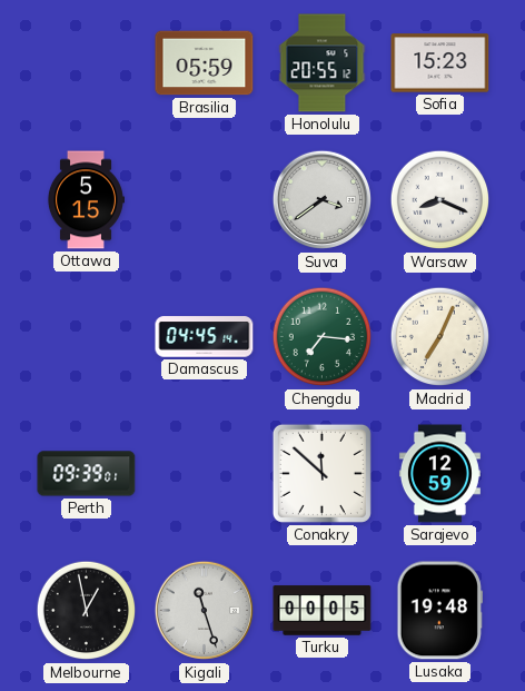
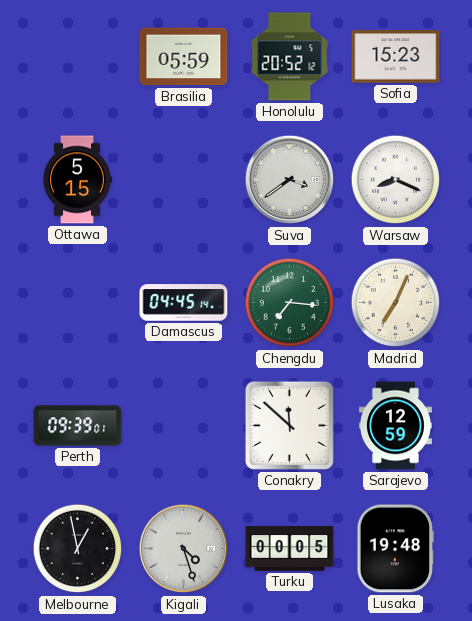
Honolulu: 20:55 -> 20:52 (290, 57)
Kigali: 11:27 -> 4:27 (183, 549)
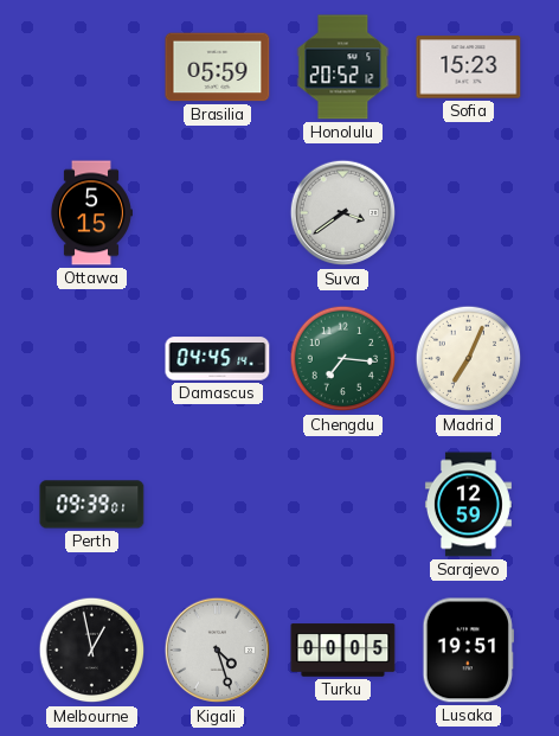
Warsaw: 8:19 -> none (396, 180)
Conakry: 11:52 -> none (289, 425)
Lusaka: 19:48 -> 19:51 (468, 651)
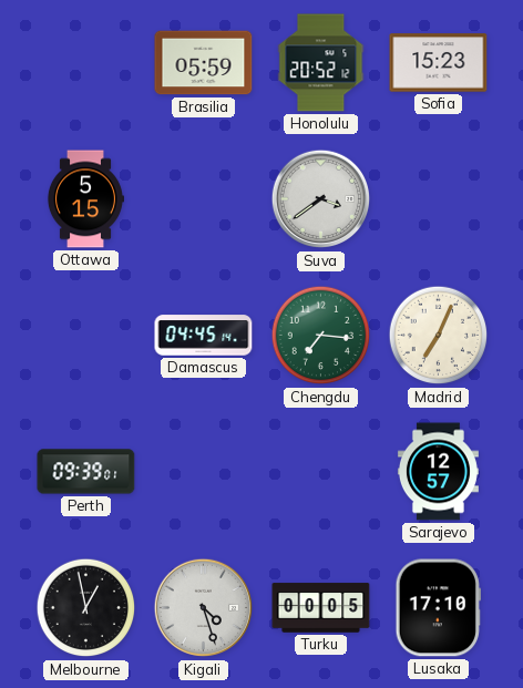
Sarajevo: 12:59 -> 12:57 (438, 472)
Lusaka: 19:51 -> 17:10 (438, 608)
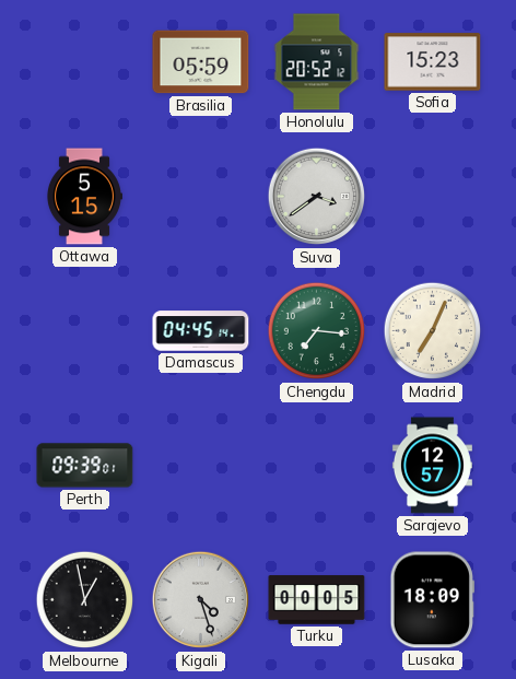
Lusaka: 17:10 -> 18:09 (432, 600)
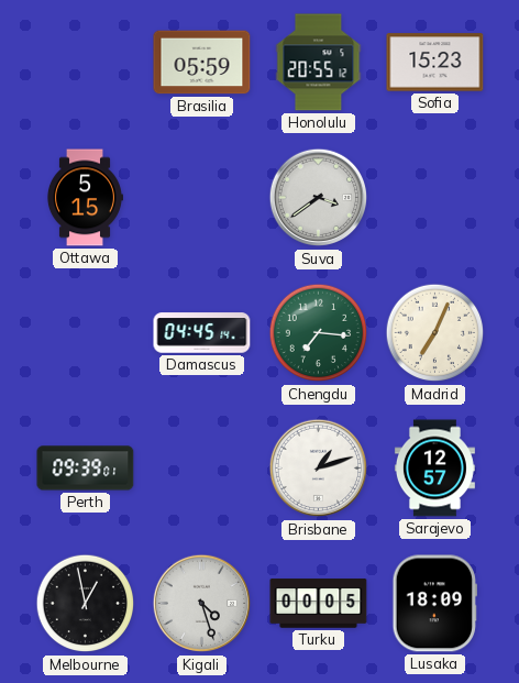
Honolulu: 20:52 -> 20:55 (319, 63)
Brisbane: none -> 1:12 (318, 469)
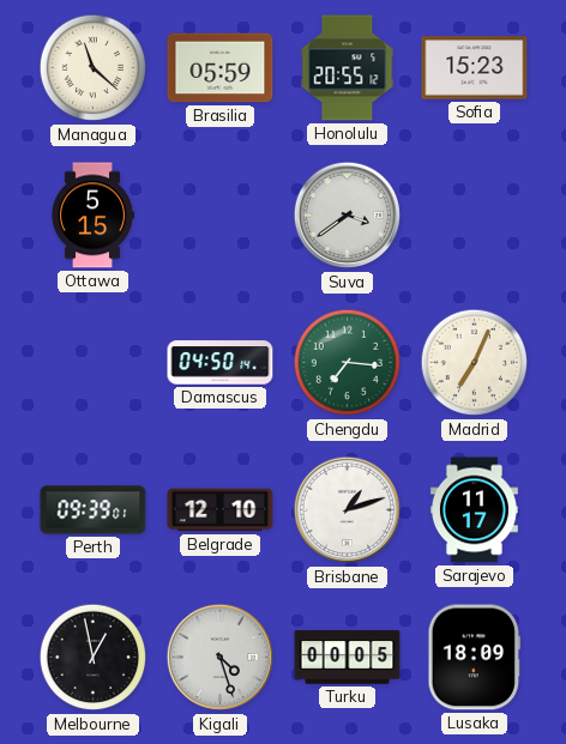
Managua: none -> 11:22 (94, 68)
Damascus: 04:45 -> 04:50 (221, 363)
Belgrade: none -> 12:10 (221, 510)
Sarajevo: 12:57 -> 11:17 (474, 510)
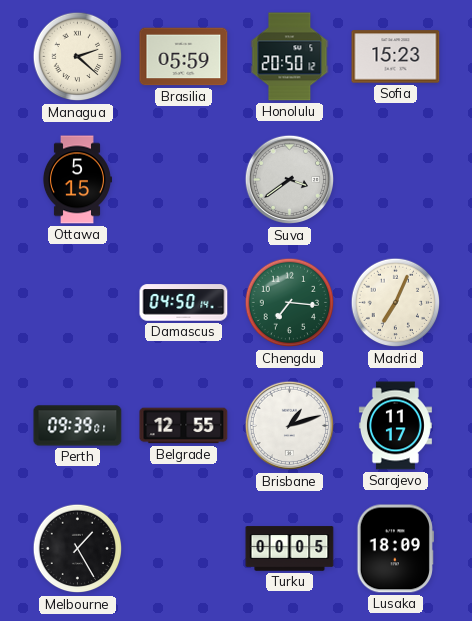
Managua: 11:22 -> 2:22 (78, 57)
Honolulu: 20:55 -> 20:50 (290, 57)
Belgrade: 12:10 -> 12:55 (184, 426)
Melbourne: 12:58 -> 1:25 (78, 549)
Kigali: 4:27 -> none (219, 658)
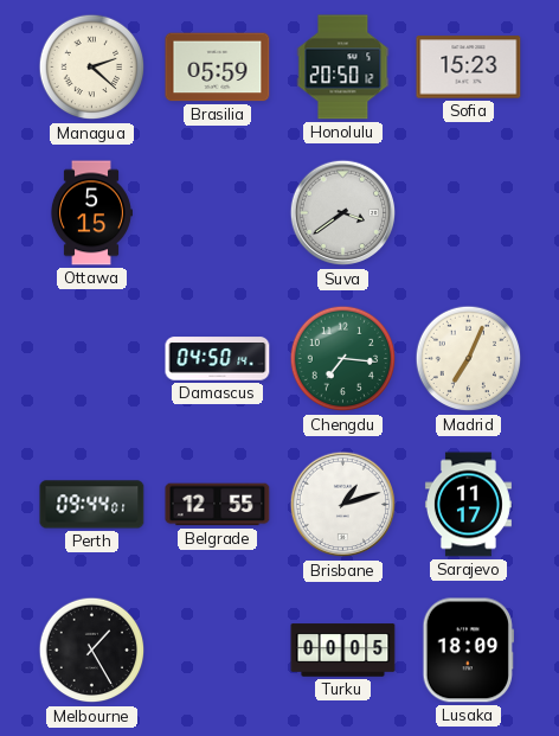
Perth: 09:39 -> 09:44 (92, 505)
